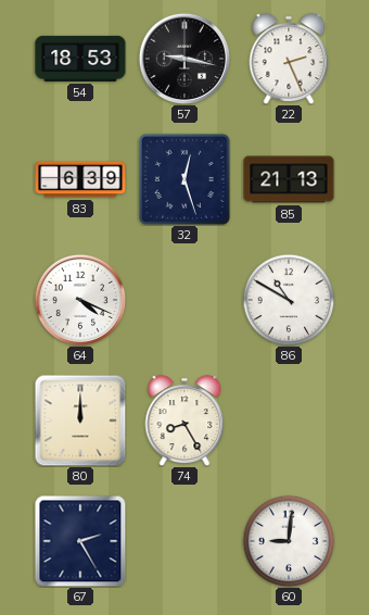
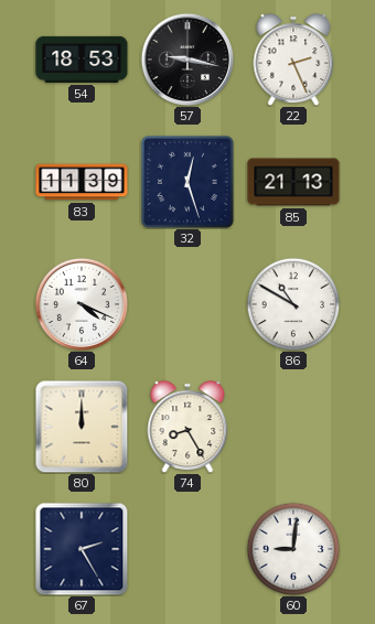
83: 6:39 -> 11:39 (82, 182)
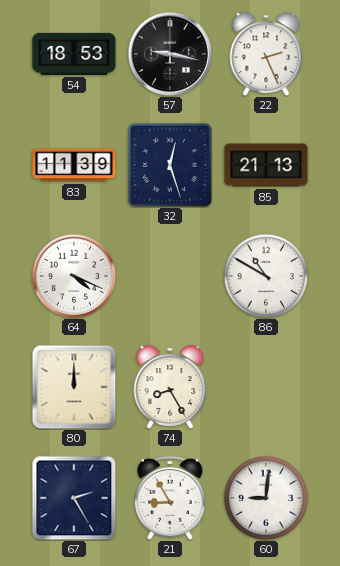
21: none -> 8:55 (170, 498)
